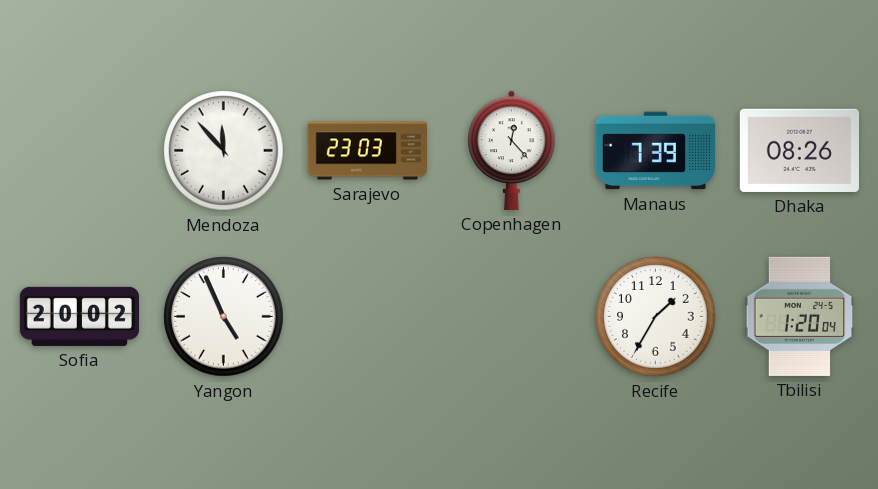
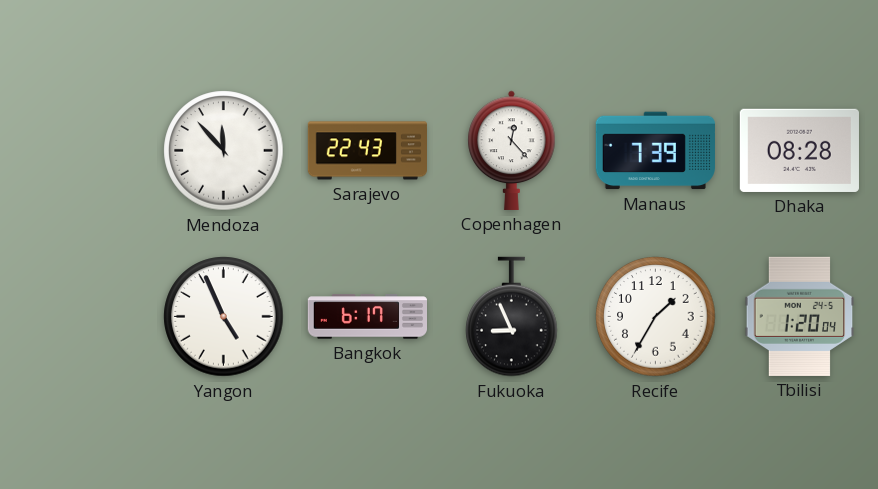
Sarajevo: 23:03 -> 22:43 (367, 151)
Dhaka: 08:26 -> 08:28 (799, 150)
Sofia: 20:02 -> none (79, 316)
Bangkok: none -> 6:17 (367, 317)
Fukuoka: none -> 8:56 (512, 317)
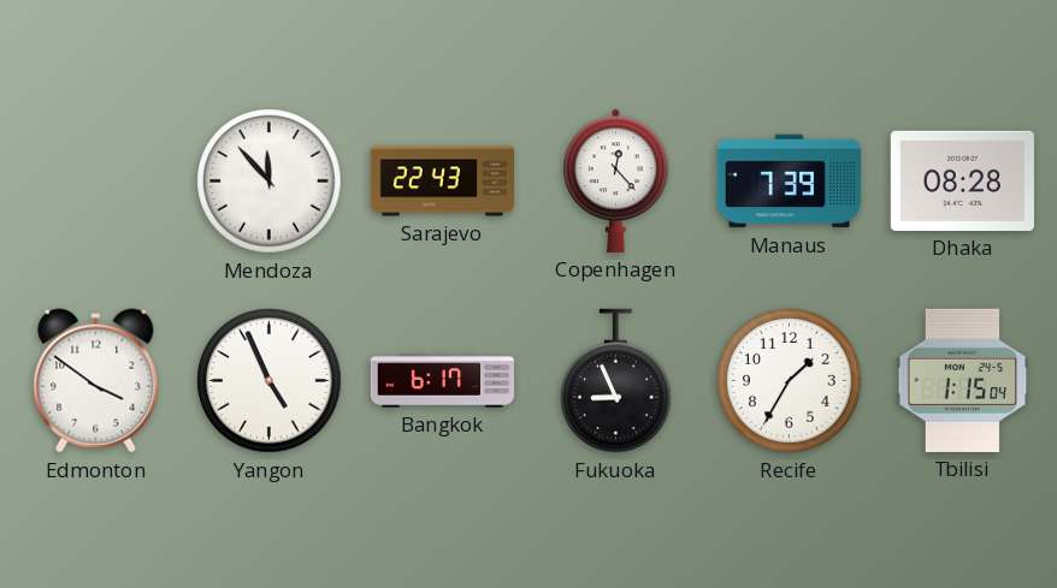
Edmonton: none -> 3:51 (96, 381)
Tbilisi: 1:20 -> 1:15 (963, 380)
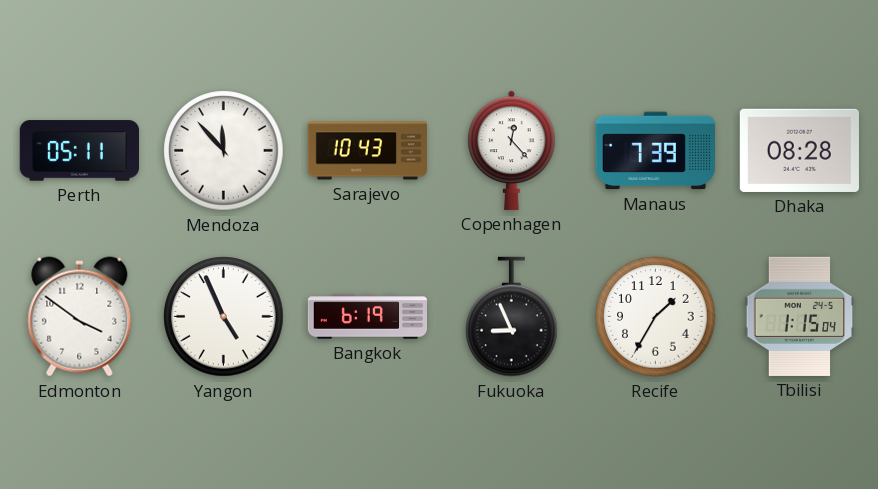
Perth: none -> 05:11 (79, 151)
Sarajevo: 22:43 -> 10:43 (367, 151)
Bangkok: 6:17 -> 6:19 (367, 317)
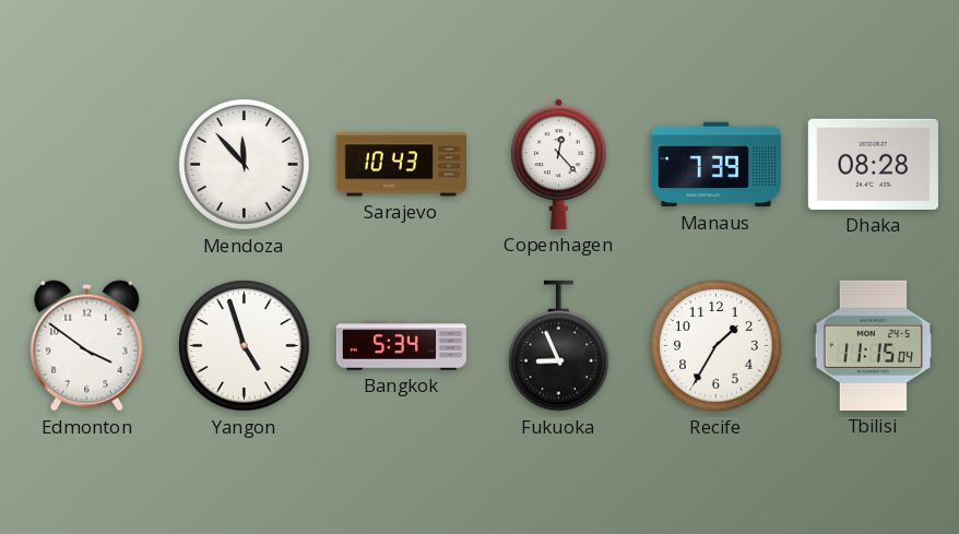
Perth: 05:11 -> none (79, 151)
Yangon: 4:56 -> 4:57 (245, 346)
Bangkok: 6:19 -> 5:34 (401, 346)
Tbilisi: 1:15 -> 11:15 (874, 345)
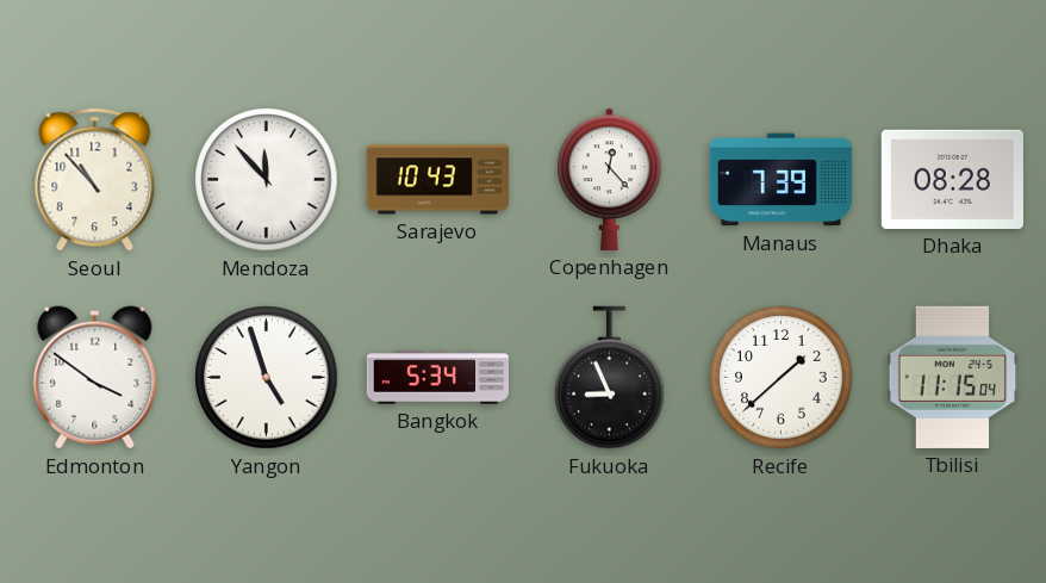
Seoul: none -> 10:53 (95, 180)
Recife: 1:35 -> 1:38 (782, 378)
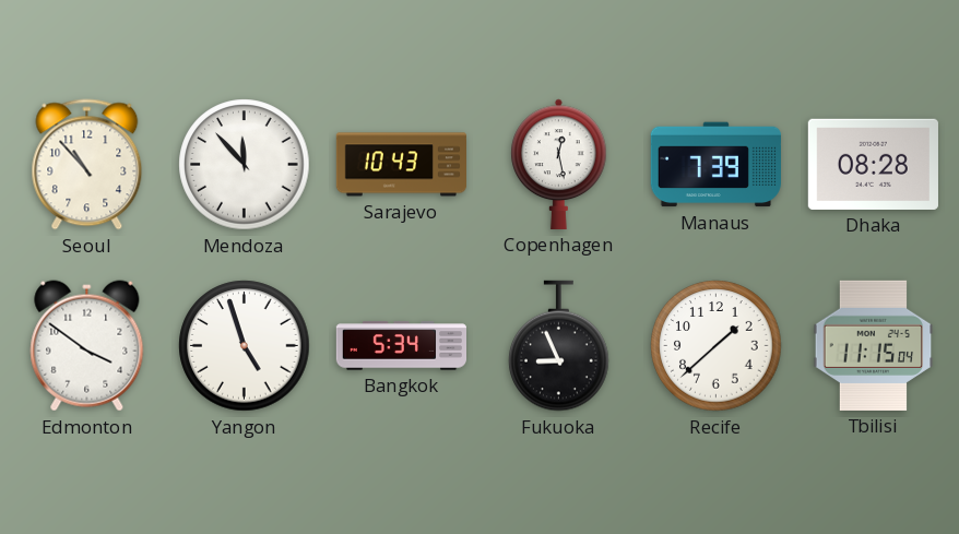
Copenhagen: 12:23 -> 12:28 (559, 164)
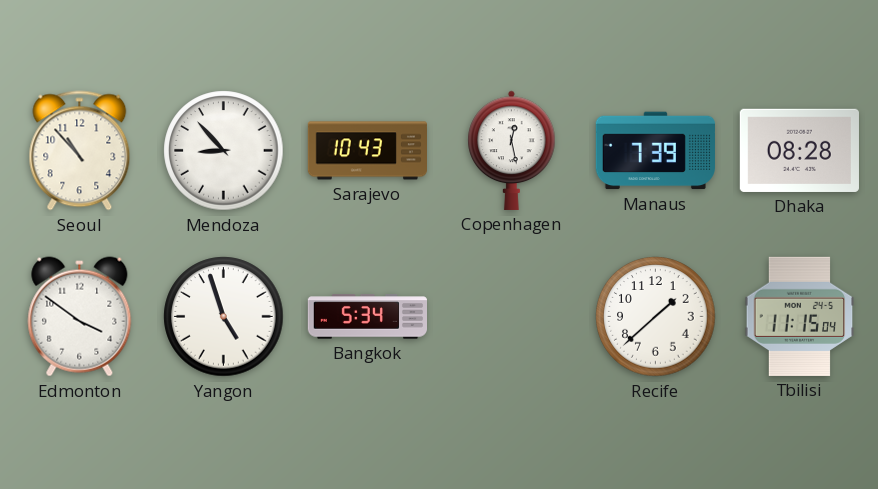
Mendoza: 11:53 -> 8:53 (224, 151)
Fukuoka: 8:56 -> none (559, 346)
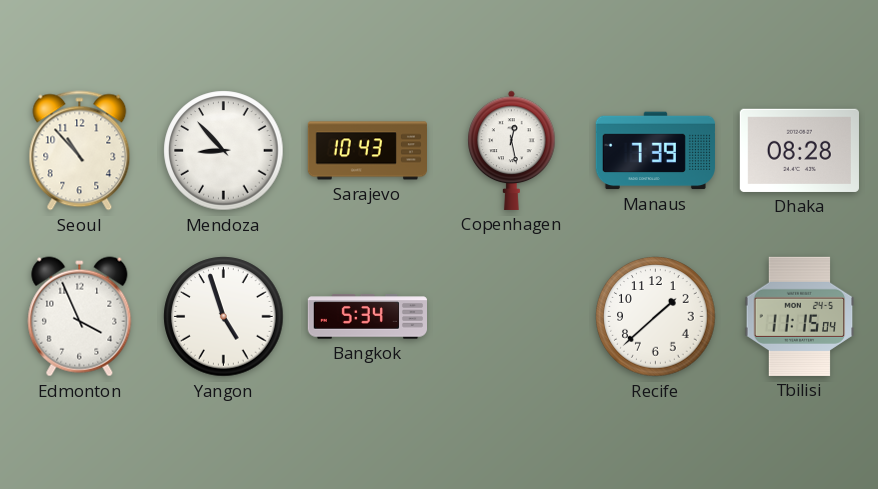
Edmonton: 3:51 -> 3:56 (80, 317)
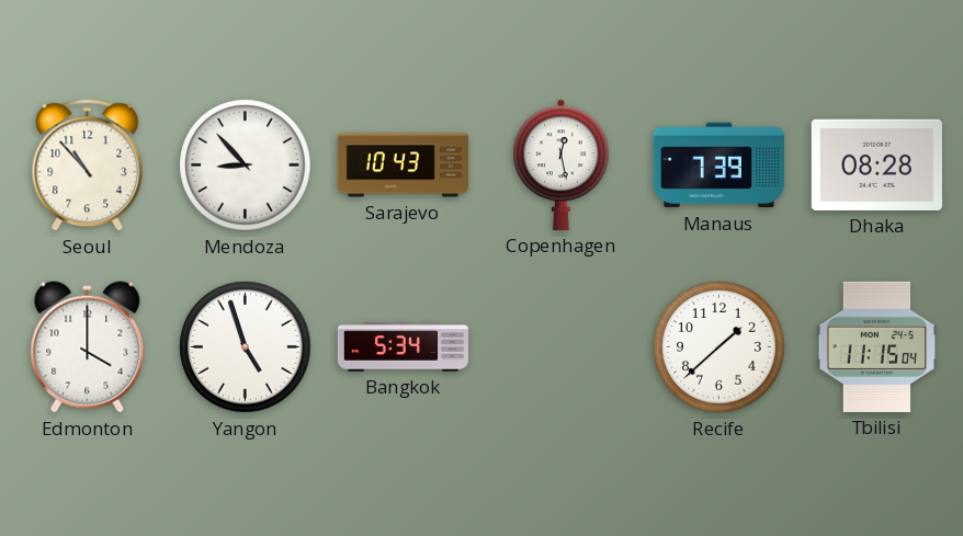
Edmonton: 3:56 -> 4:00 (88, 347)
